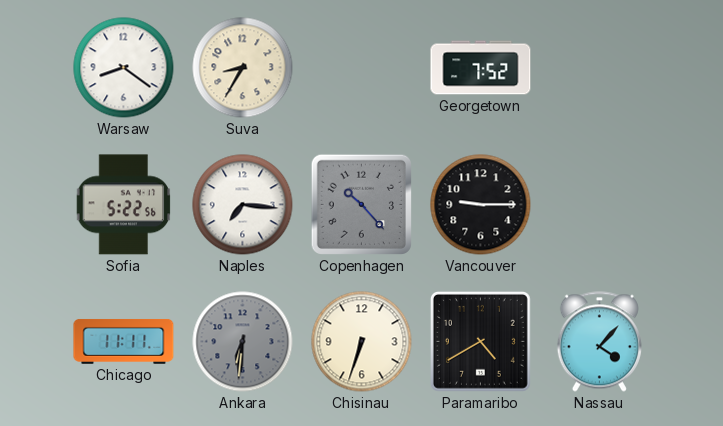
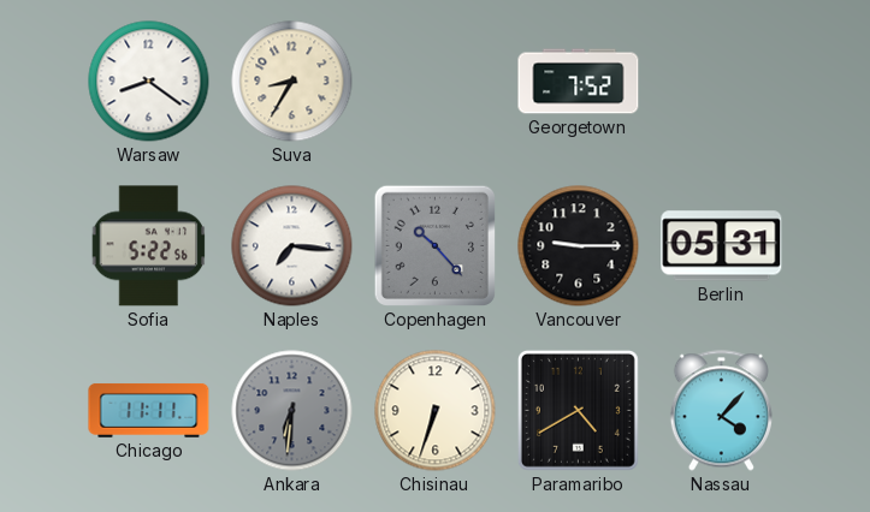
Berlin: none -> 05:31 (722, 246)
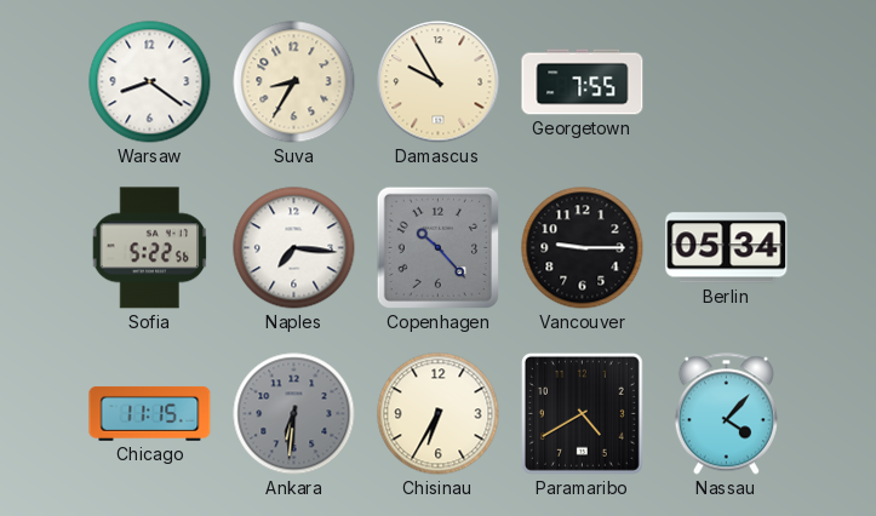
Damascus: none -> 9:55 (439, 82)
Georgetown: 7:52 -> 7:55 (583, 82)
Berlin: 05:31 -> 05:34 (727, 248)
Chicago: 11:11 -> 11:15 (150, 413)
Chisinau: 6:33 -> 6:35 (439, 414)
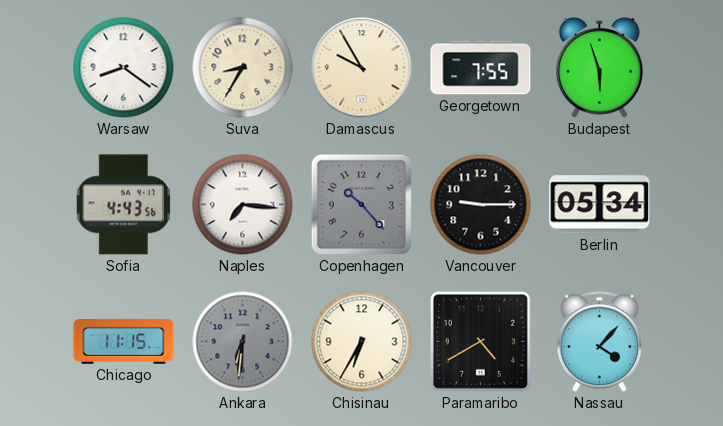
Budapest: none -> 5:57 (599, 68)
Sofia: 5:22 -> 4:43 (124, 205)
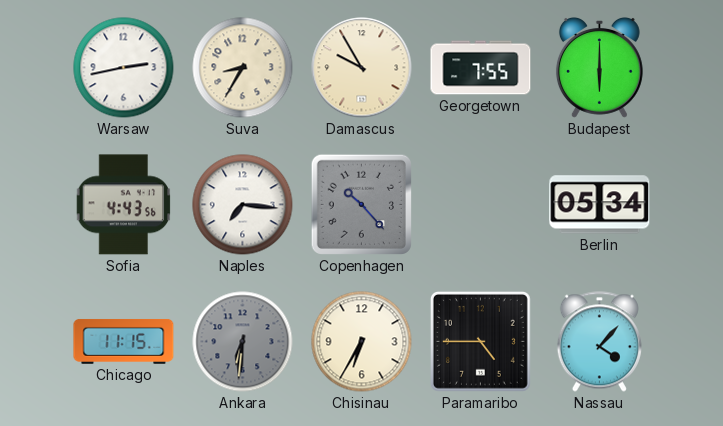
Warsaw: 8:21 -> 2:43 (124, 68)
Budapest: 5:57 -> 6:00 (599, 68)
Vancouver: 9:15 -> none (481, 205)
Paramaribo: 4:40 -> 4:45 (480, 341)
